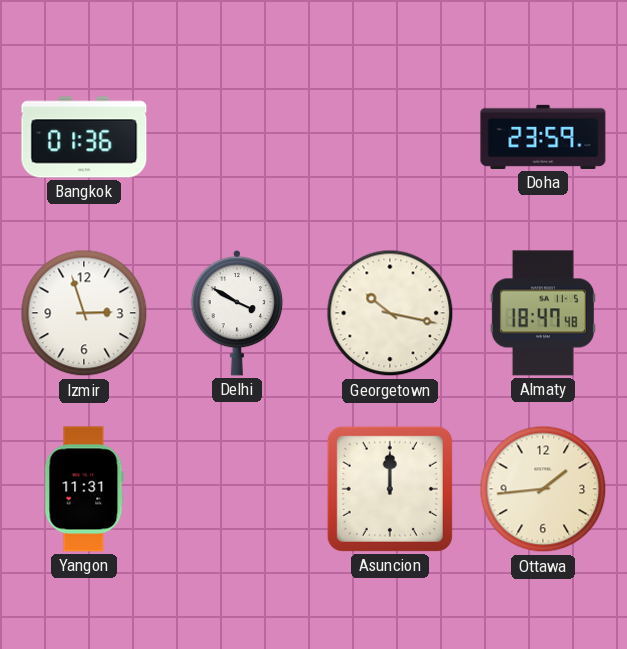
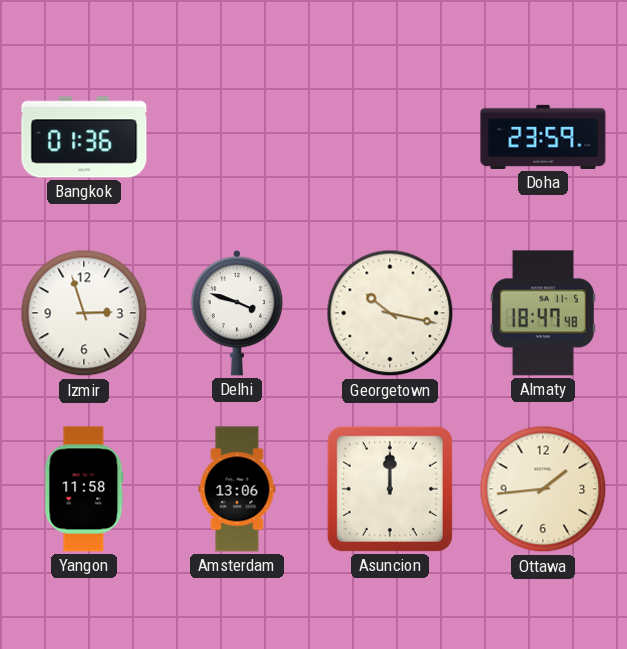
Delhi: 3:50 -> 3:48 (237, 313)
Yangon: 11:31 -> 11:58 (84, 489)
Amsterdam: none -> 13:06 (237, 489)
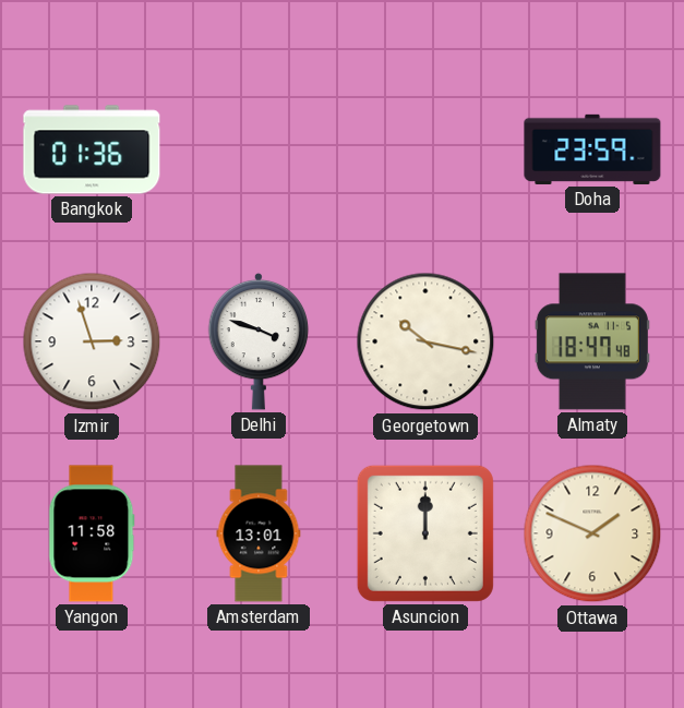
Amsterdam: 13:06 -> 13:01 (259, 533)
Ottawa: 1:44 -> 1:49 (592, 533)
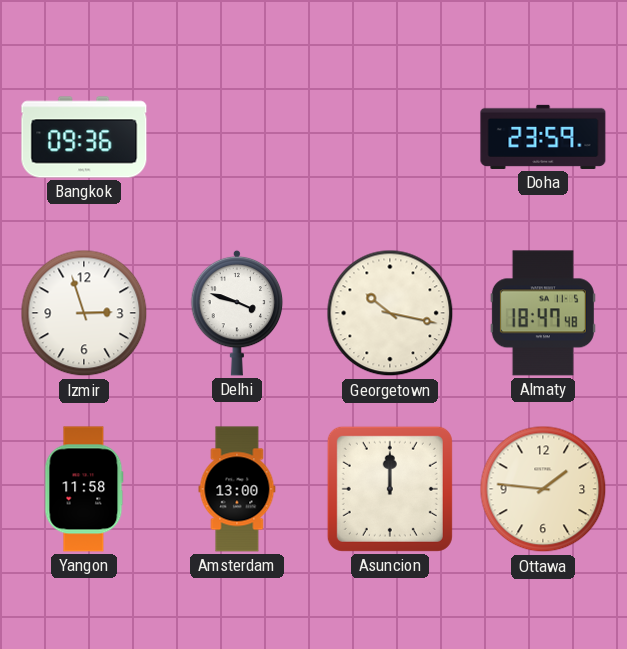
Bangkok: 01:36 -> 09:36 (84, 137)
Amsterdam: 13:01 -> 13:00 (237, 489)
Ottawa: 1:49 -> 1:46 (543, 489)
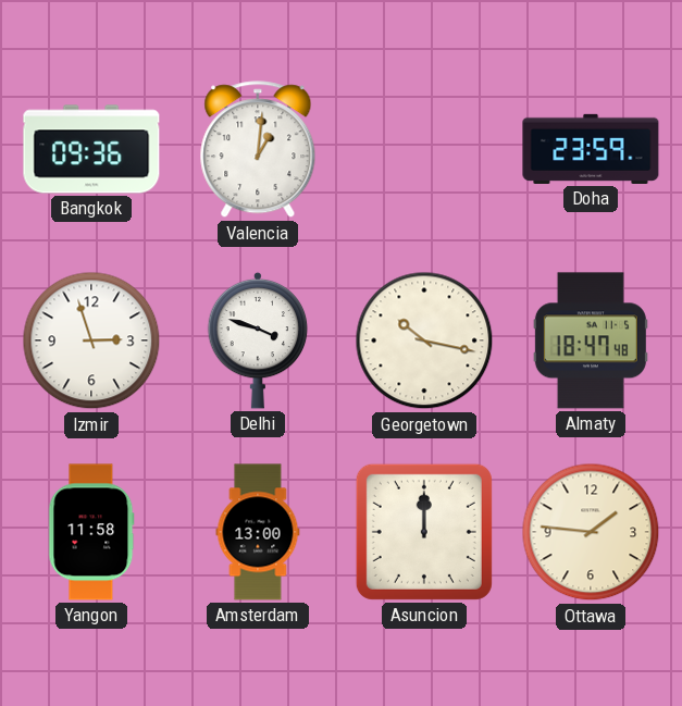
Valencia: none -> 1:01 (258, 150)
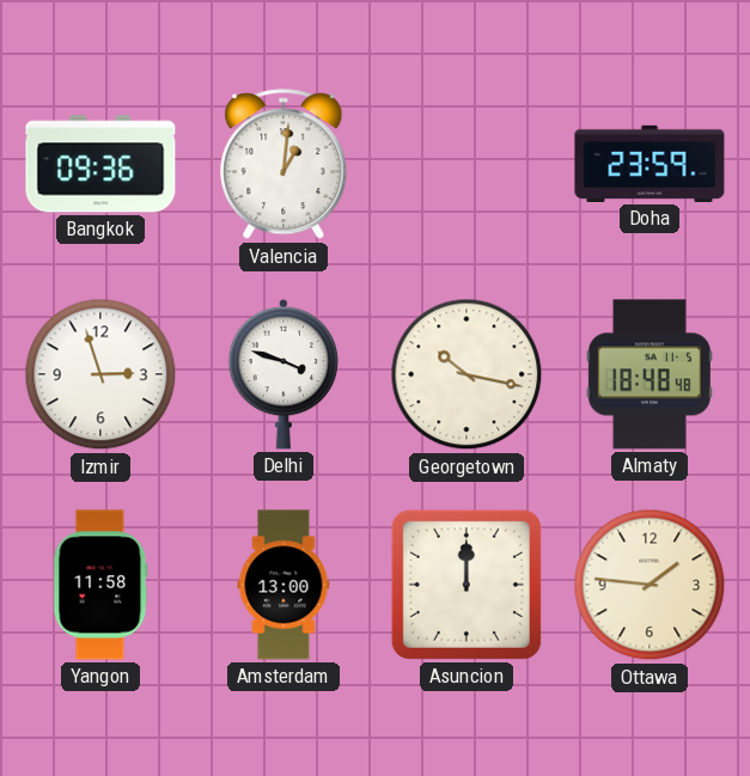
Almaty: 18:47 -> 18:48 (650, 374)
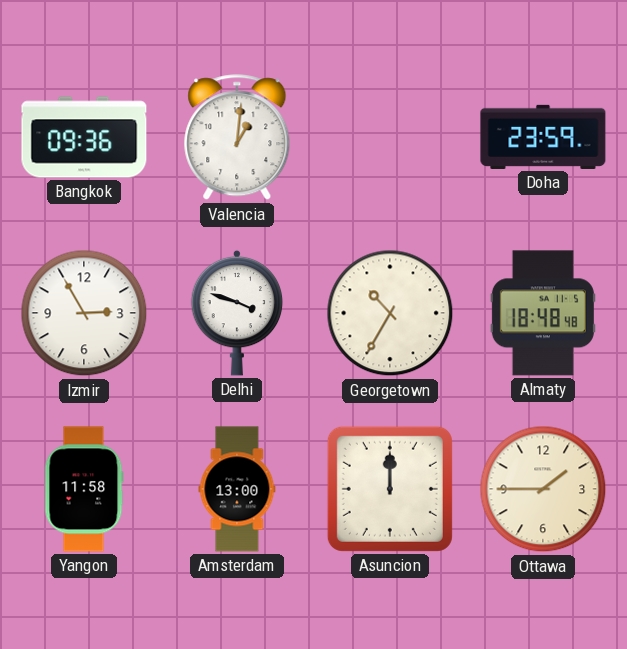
Izmir: 2:57 -> 2:55 (84, 313)
Georgetown: 10:17 -> 10:35 (390, 313)
Ottawa: 1:46 -> 1:45 (543, 489)
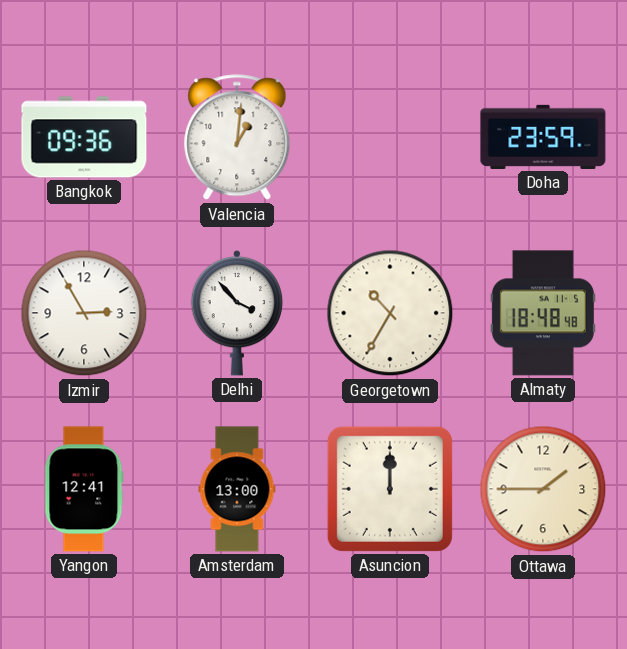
Delhi: 3:48 -> 3:53 (237, 313)
Yangon: 11:58 -> 12:41 (84, 489)
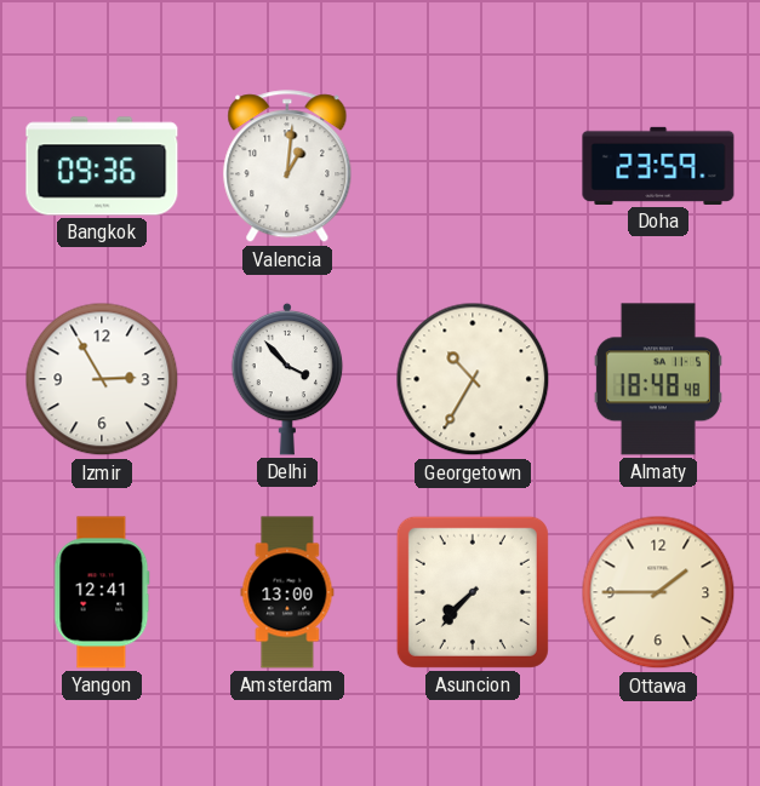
Asuncion: 12:00 -> 7:37 (473, 592)
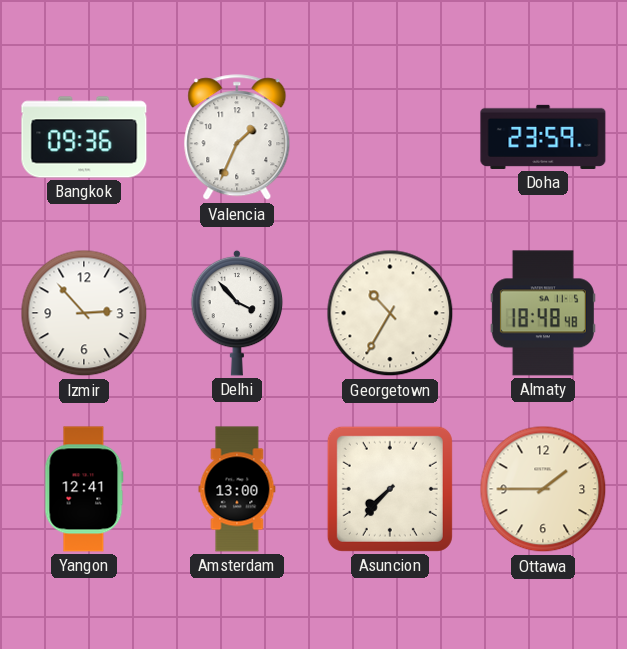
Valencia: 1:01 -> 1:34 (237, 138)
Izmir: 2:55 -> 2:53 (84, 313)
